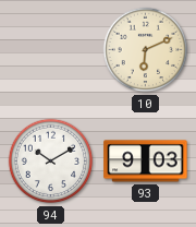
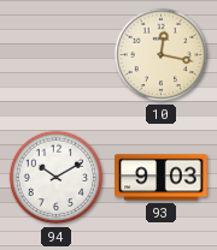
10: 6:11 -> 12:17 (162, 55)
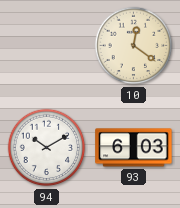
10: 12:17 -> 12:21 (134, 46)
93: 9:03 -> 6:03 (134, 148)
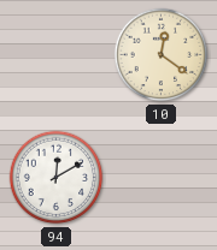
94: 10:10 -> 12:10 (57, 178)
93: 6:03 -> none (134, 148)
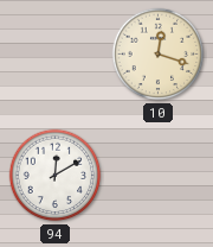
10: 12:21 -> 12:18 (159, 55)
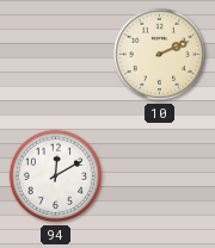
10: 12:18 -> 2:11 (160, 55)
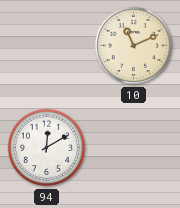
10: 2:11 -> 11:11 (134, 46)
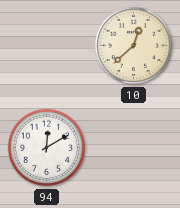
10: 11:11 -> 12:38 (134, 46)
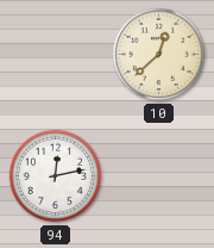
94: 12:10 -> 12:13 (56, 176)
